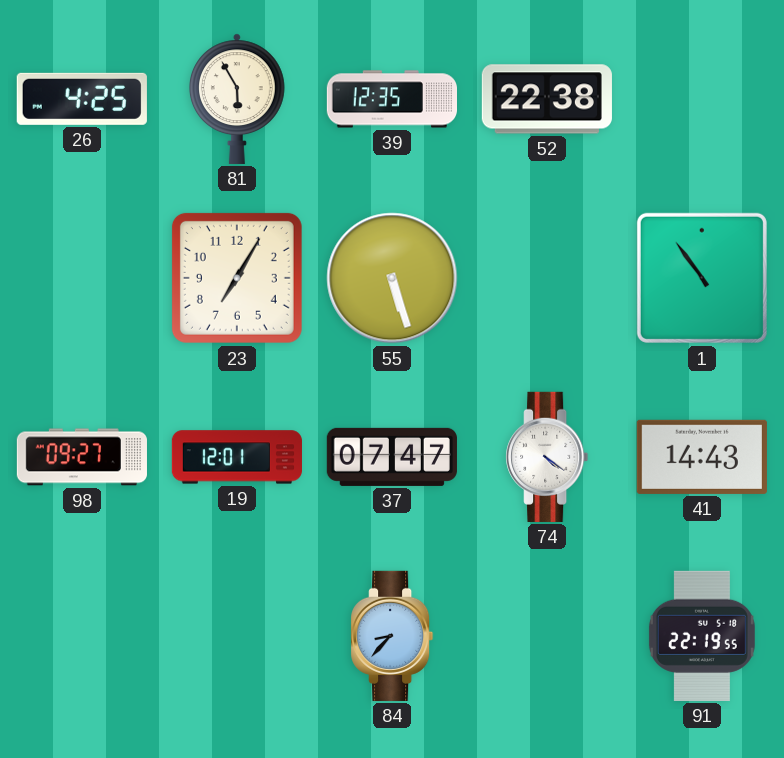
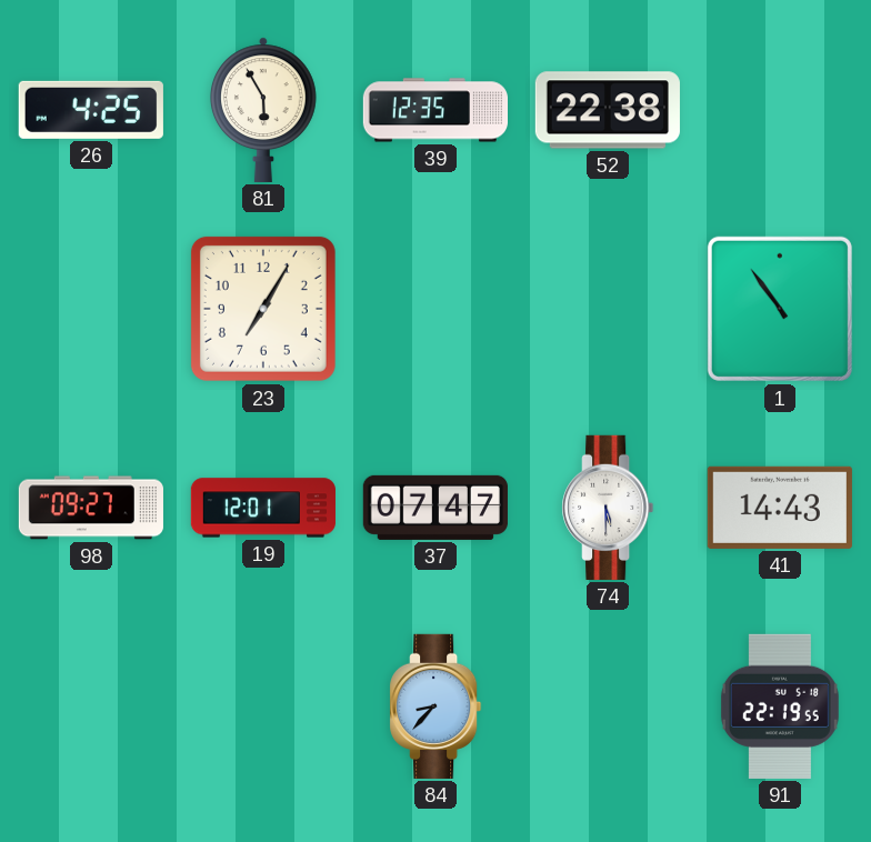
55: 5:27 -> none (392, 278)
74: 4:21 -> 5:30 (608, 508)
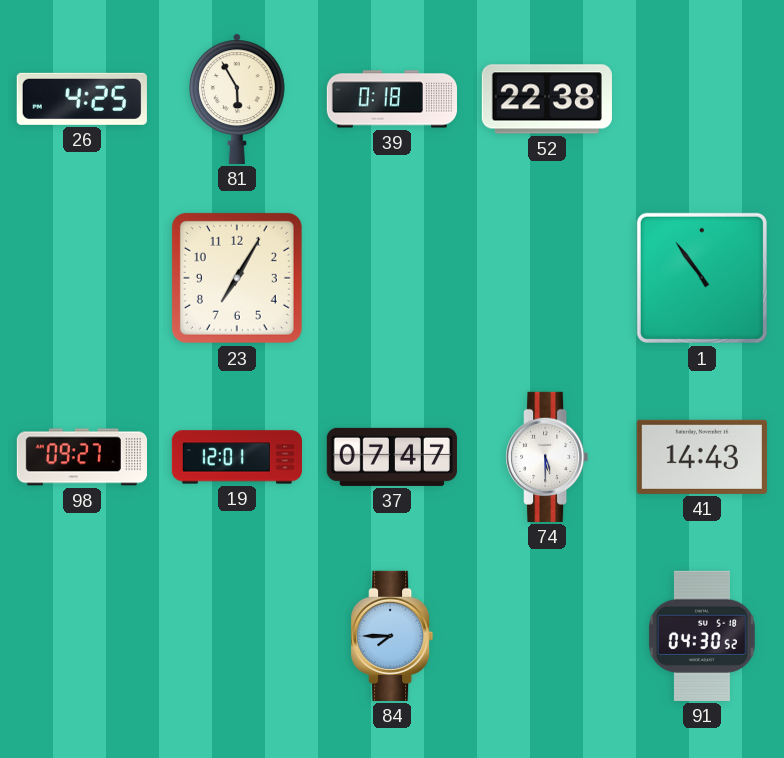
39: 12:35 -> 0:18 (391, 99)
84: 8:37 -> 7:45 (392, 636)
91: 22:19 -> 04:30 (702, 636)
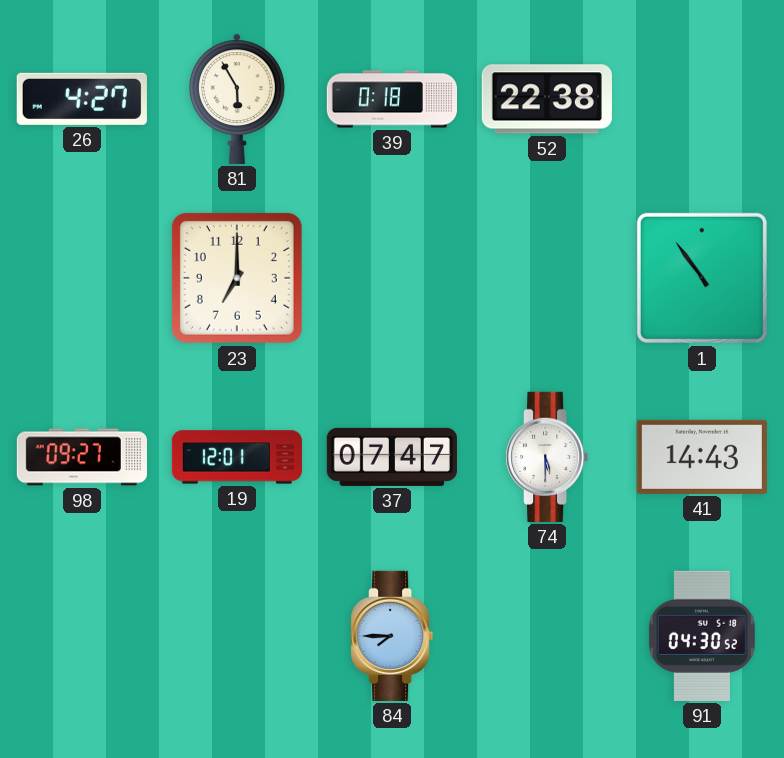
26: 4:25 -> 4:27 (82, 99)
23: 7:05 -> 7:00 (237, 278)
